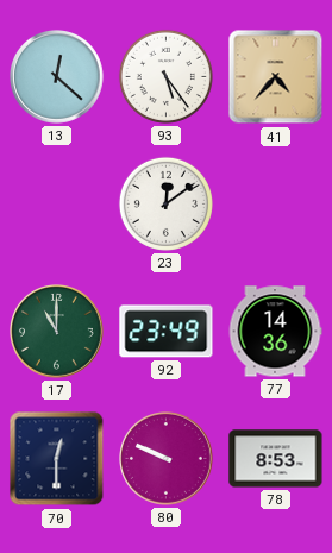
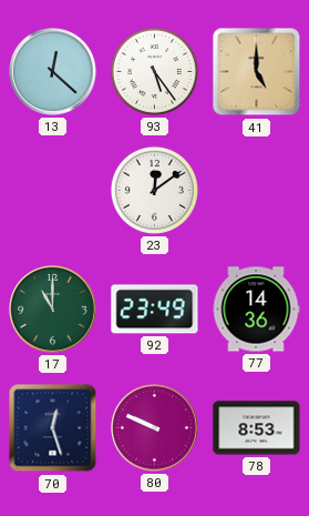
41: 4:37 -> 5:00 (257, 72)
70: 12:30 -> 12:27 (53, 428)
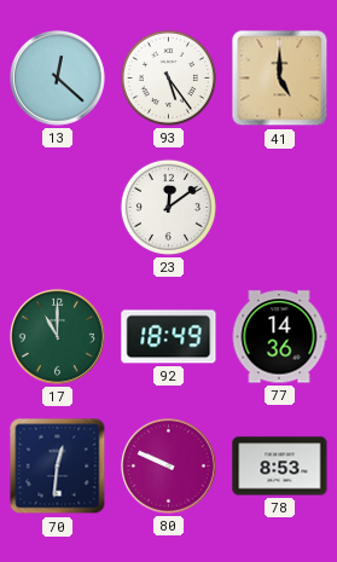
92: 23:49 -> 18:49 (169, 337)
70: 12:27 -> 12:31 (58, 467)
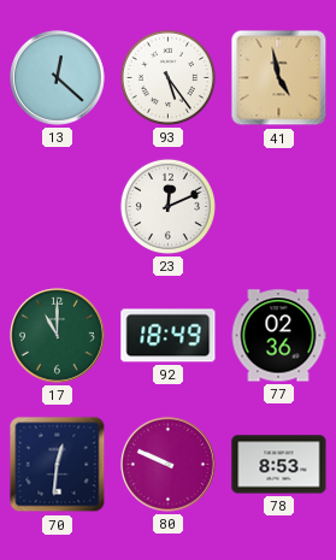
41: 5:00 -> 4:58 (279, 78)
23: 12:09 -> 12:11 (167, 206)
77: 14:36 -> 02:36 (278, 336)
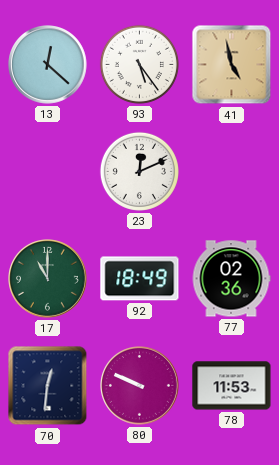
78: 8:53 -> 11:53 (232, 386)
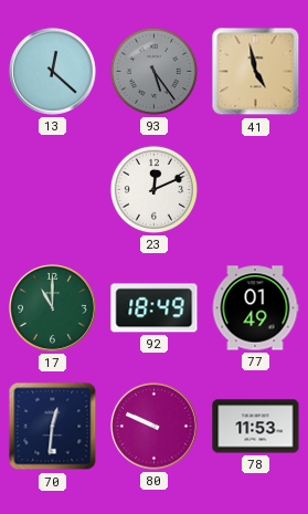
93 dial: white -> grey (153, 71)
77: 02:36 -> 01:49 (255, 308)
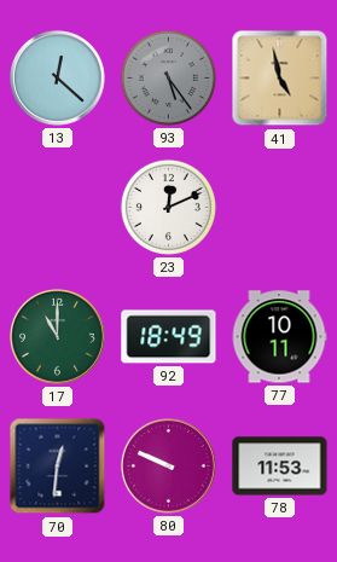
77: 01:49 -> 10:11 (279, 337)
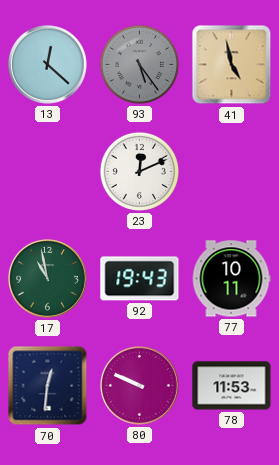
17: 11:00 -> 10:58 (48, 279)
92: 18:49 -> 19:43 (140, 279)
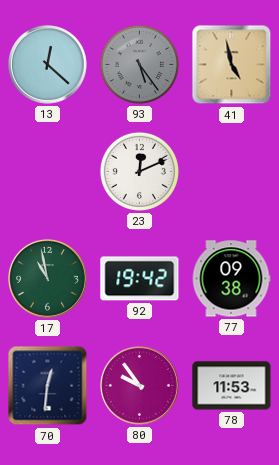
92: 19:43 -> 19:42 (140, 279)
77: 10:11 -> 09:38 (231, 279)
80: 9:49 -> 9:54 (140, 386)
